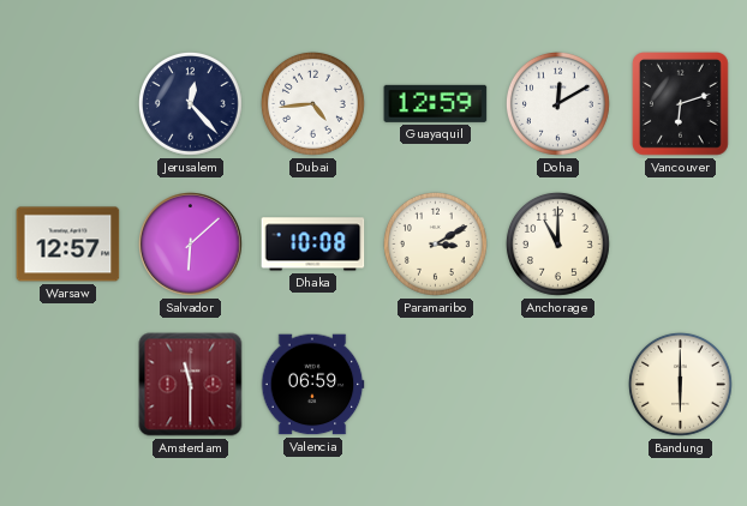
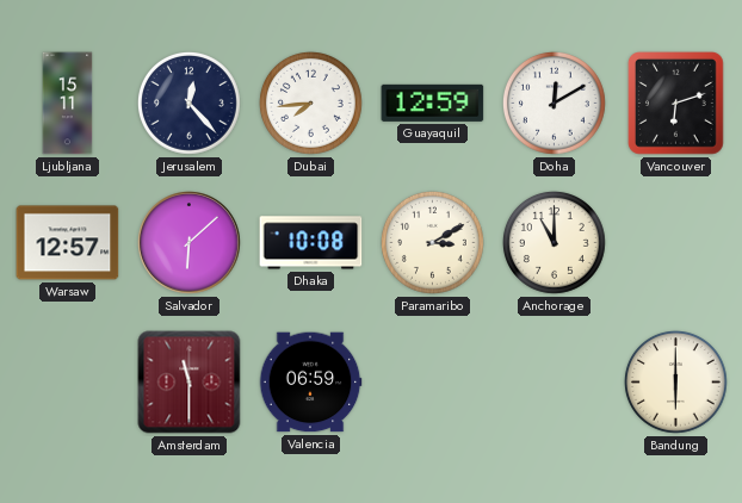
Ljubljana: none -> 15:11 (68, 104)
Dubai: 4:44 -> 7:44 (310, 103)
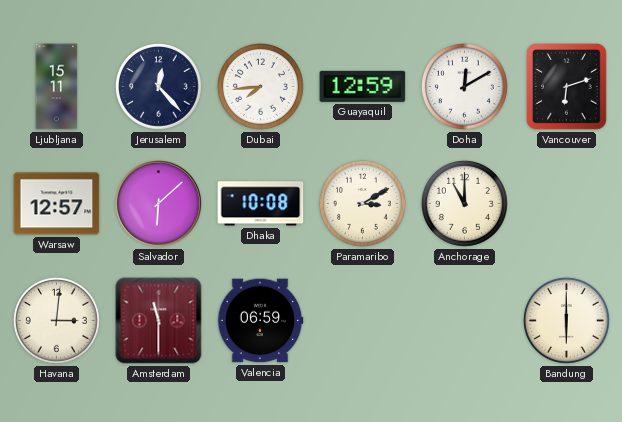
Havana: none -> 3:01 (56, 320)
